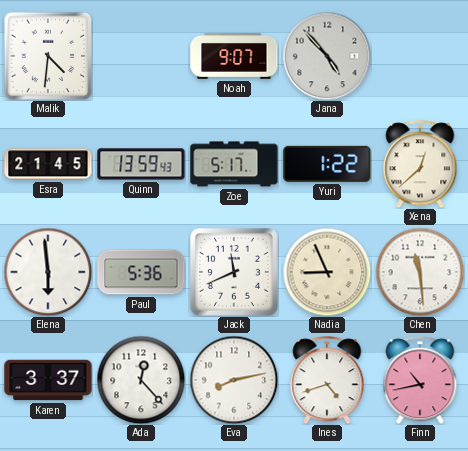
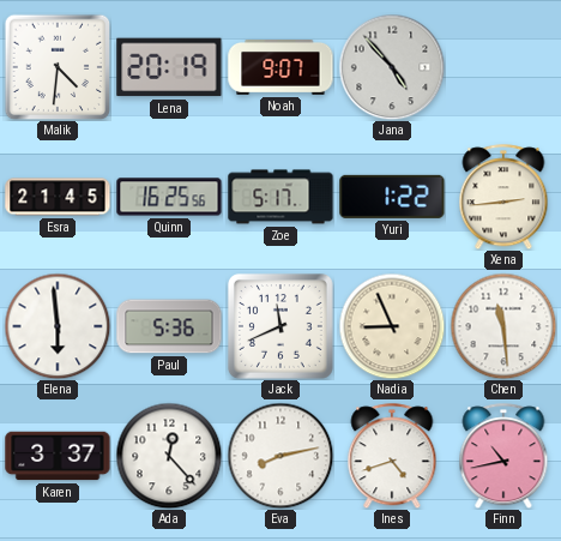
Lena: none -> 20:19 (169, 67)
Quinn: 13:59 -> 16:25 (169, 197)
Xena: 12:38 -> 2:44 (503, 197)
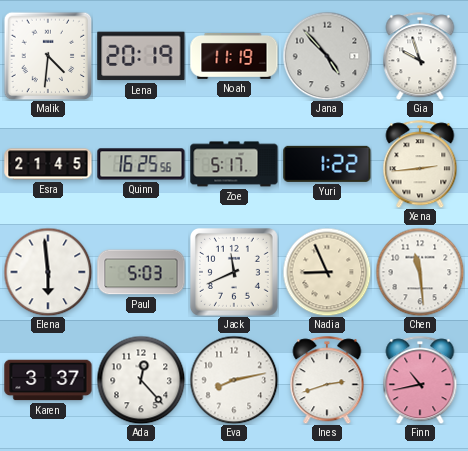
Noah: 9:07 -> 11:19 (234, 57)
Gia: none -> 9:57 (420, 56)
Paul: 5:36 -> 5:03 (141, 272)
Ines: 4:42 -> 2:42 (327, 380)
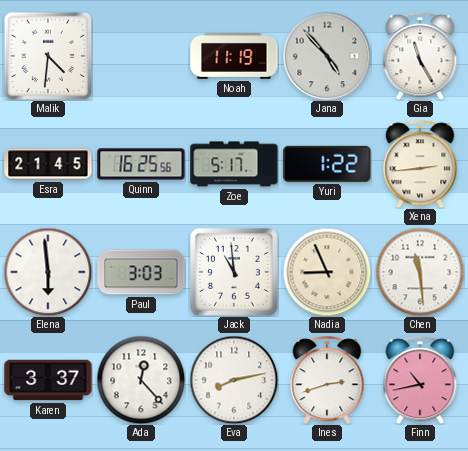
Lena: 20:19 -> none (141, 56)
Gia: 9:57 -> 11:25 (420, 56)
Paul: 5:03 -> 3:03 (141, 272)
Jack: 11:41 -> 10:59 (234, 272)
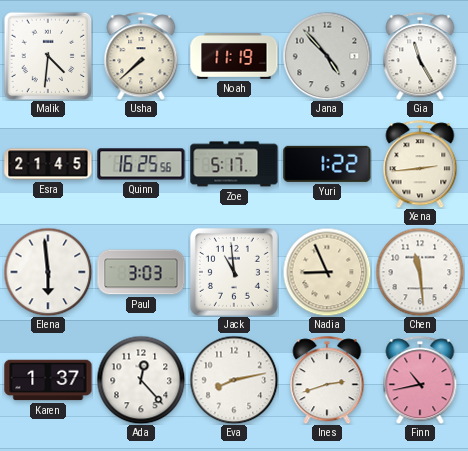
Usha: none -> 7:38 (141, 56)
Karen: 3:37 -> 1:37 (48, 380)
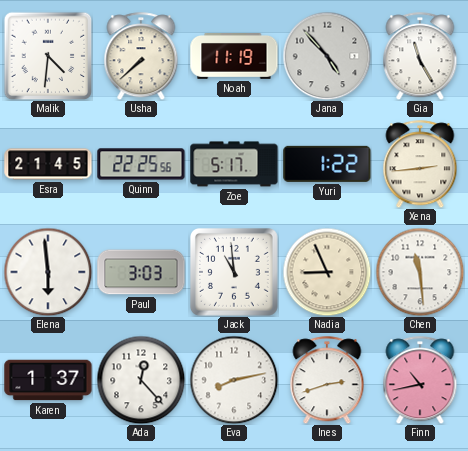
Quinn: 16:25 -> 22:25 (141, 164)
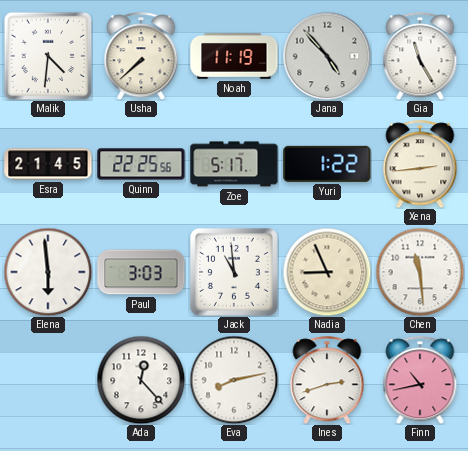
Karen: 1:37 -> none (48, 380)
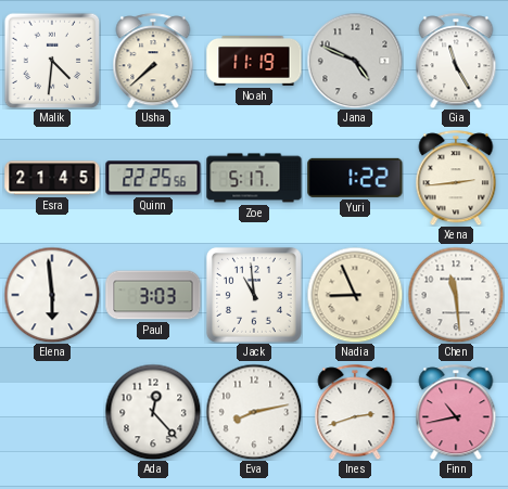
Jana: 4:53 -> 4:49 (355, 61)
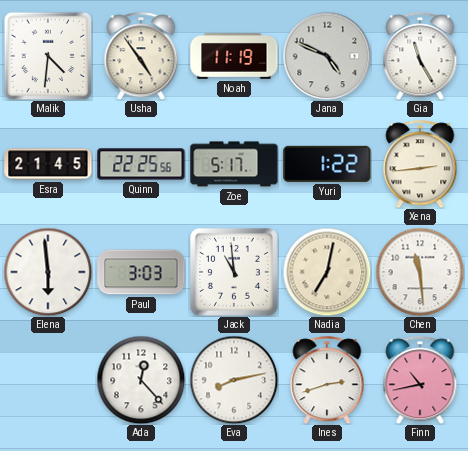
Usha: 7:38 -> 4:54 (141, 56)
Nadia: 8:56 -> 7:02 (327, 272)
